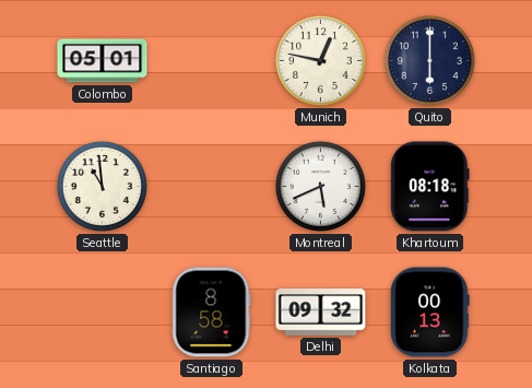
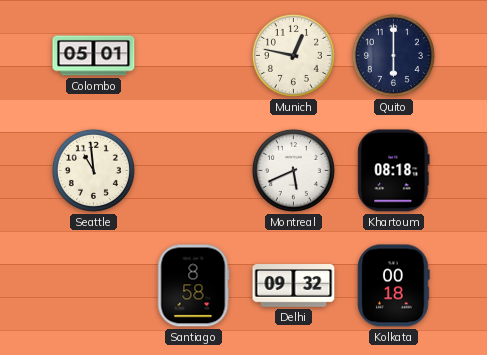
Kolkata: 00:13 -> 00:18 (394, 286)
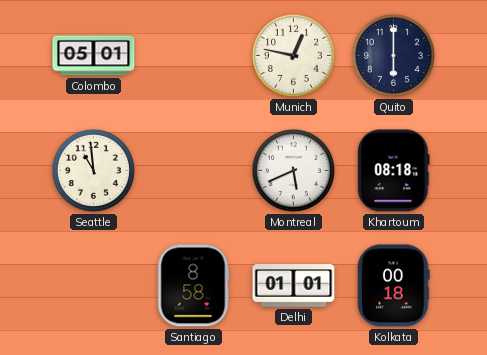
Delhi: 09:32 -> 01:01 (294, 286)
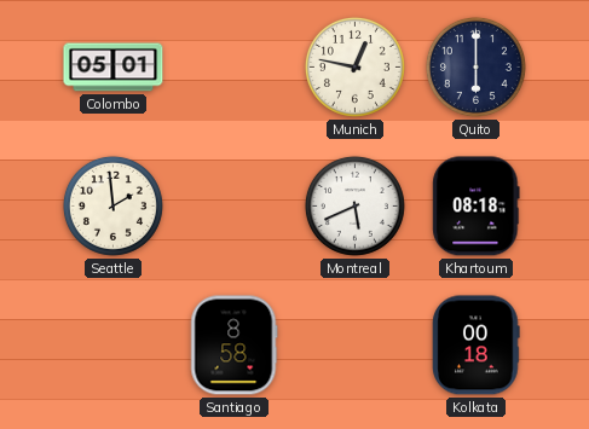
Seattle: 10:59 -> 1:59 (112, 205)
Delhi: 01:01 -> none (294, 286)
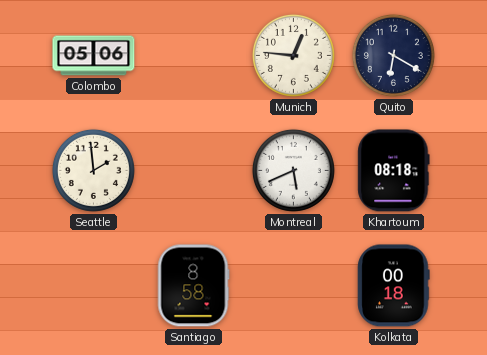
Colombo: 05:01 -> 05:06 (94, 56)
Munich: 12:47 -> 12:46 (293, 55)
Quito: 6:00 -> 6:20 (393, 55)
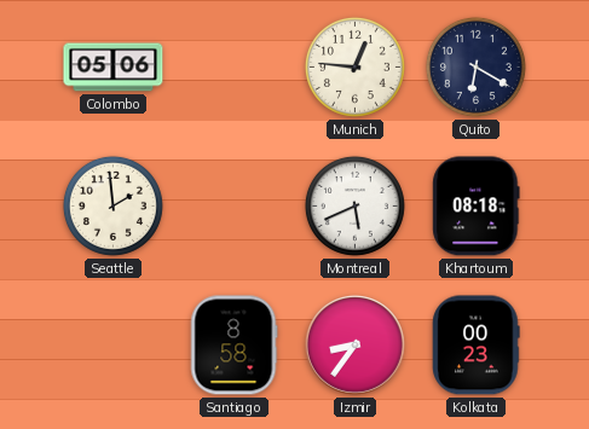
Izmir: none -> 8:36 (356, 346)
Kolkata: 00:18 -> 00:23 (477, 346)
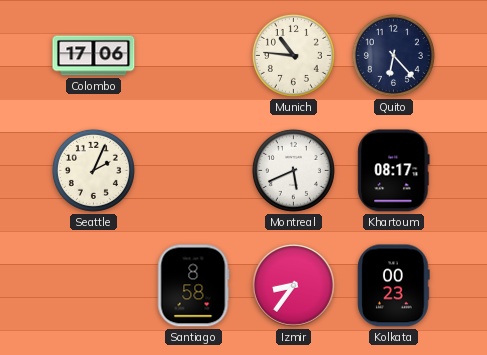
Colombo: 05:06 -> 17:06 (94, 56)
Munich: 12:46 -> 10:46 (293, 55)
Quito: 6:20 -> 6:23 (393, 55)
Seattle: 1:59 -> 2:04 (93, 170)
Khartoum: 08:18 -> 08:17 (394, 171)
